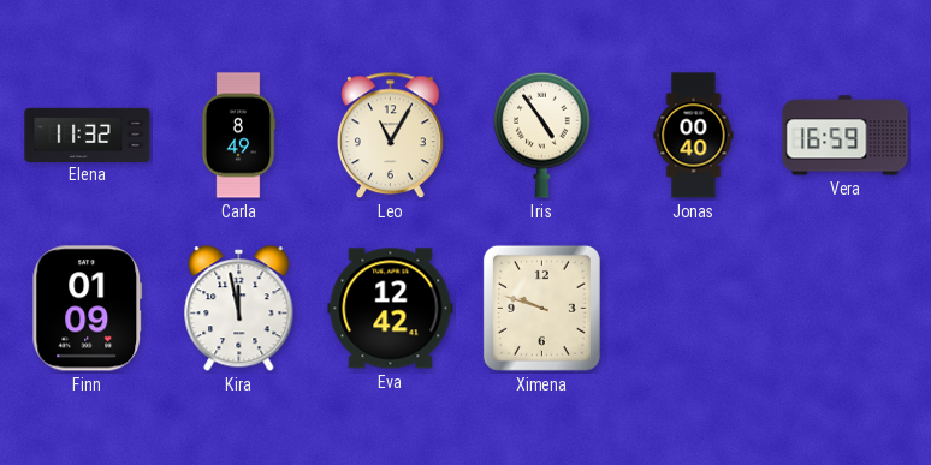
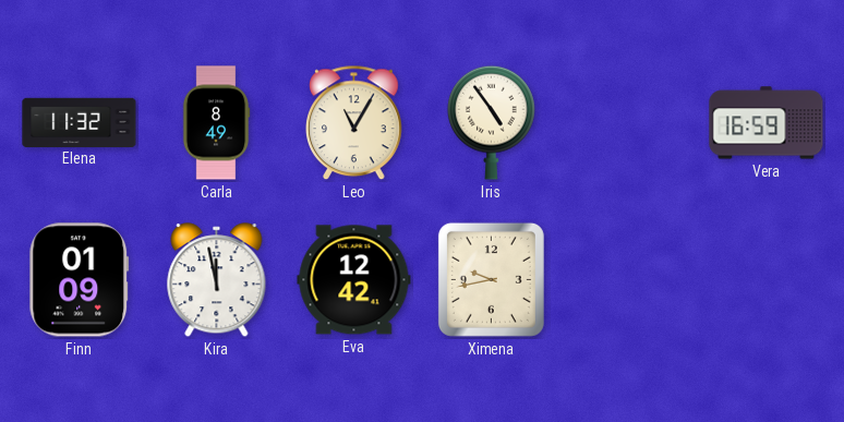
Jonas: 00:40 -> none (694, 136)
Ximena: 9:48 -> 9:43 (491, 279)
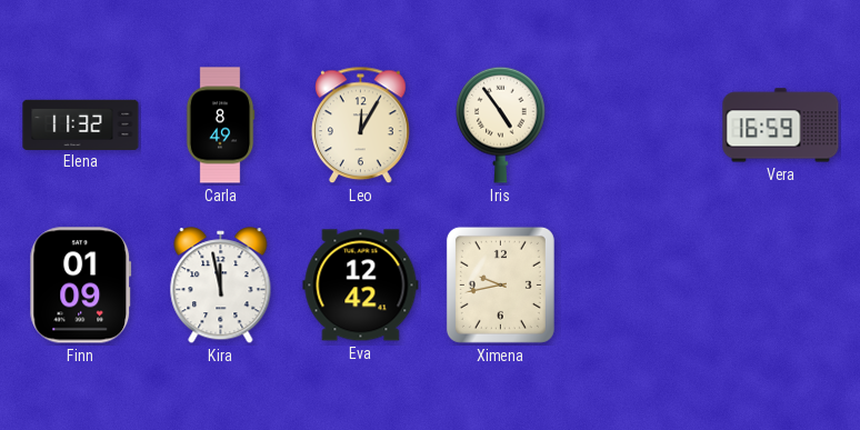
Leo: 11:05 -> 12:05 (361, 126)
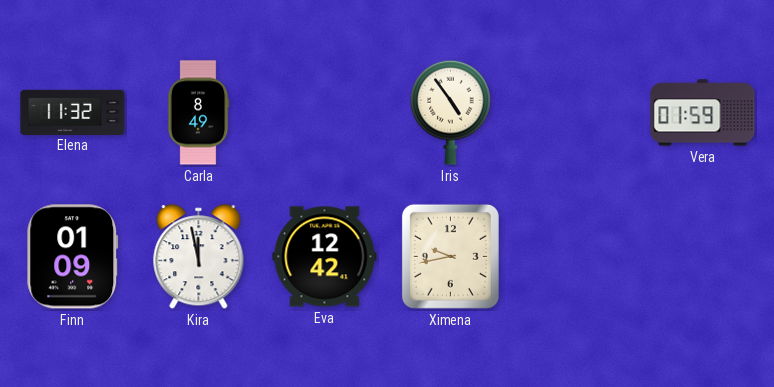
Leo: 12:05 -> none (361, 126)
Vera: 16:59 -> 01:59 (703, 113)
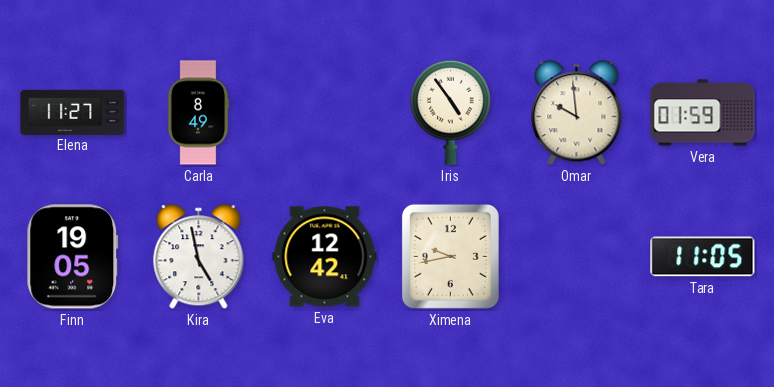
Elena: 11:32 -> 11:27 (73, 112)
Omar: none -> 9:59 (577, 113)
Finn: 01:09 -> 19:05 (73, 257)
Kira: 11:58 -> 4:58 (199, 257)
Tara: none -> 11:05 (703, 257)
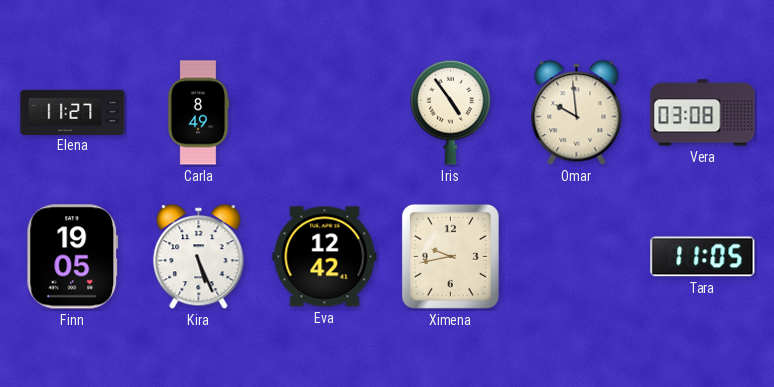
Vera: 01:59 -> 03:08 (703, 113)
Kira: 4:58 -> 5:26 (199, 257)
